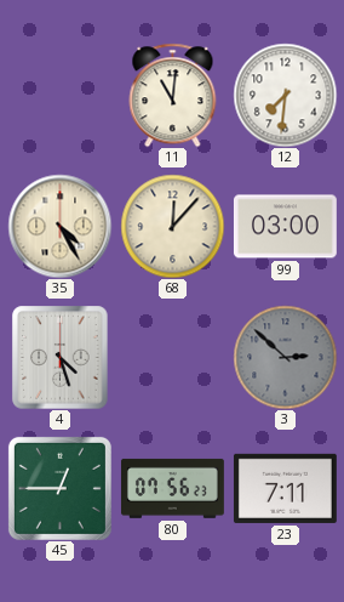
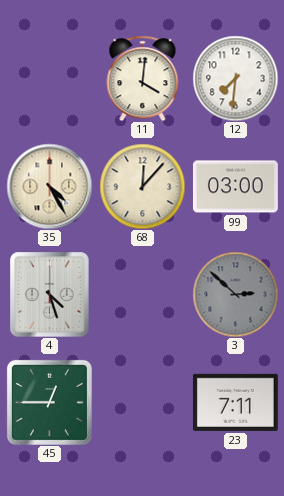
11: 11:01 -> 4:01 (143, 78)
80: 07:56 -> none (172, 488)
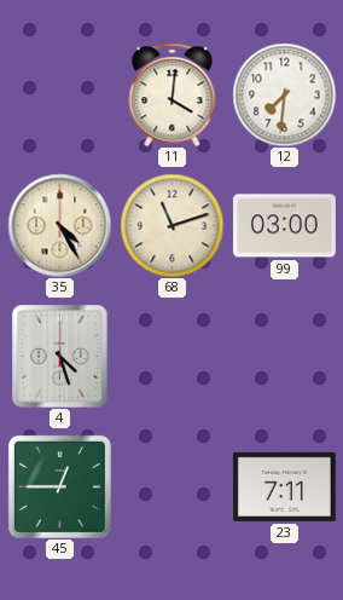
68: 12:07 -> 11:12 (171, 225)
3: 2:52 -> none (235, 294)
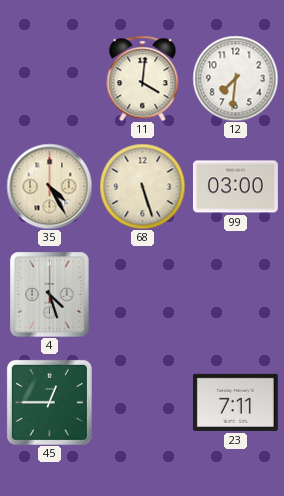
68: 11:12 -> 5:27 (142, 186)
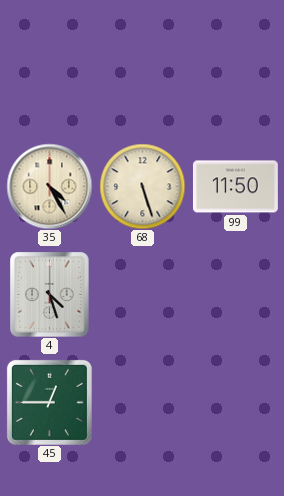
11: 4:01 -> none (143, 78)
12: 7:31 -> none (235, 78)
99: 03:00 -> 11:50 (235, 187)
23: 7:11 -> none (235, 402)
